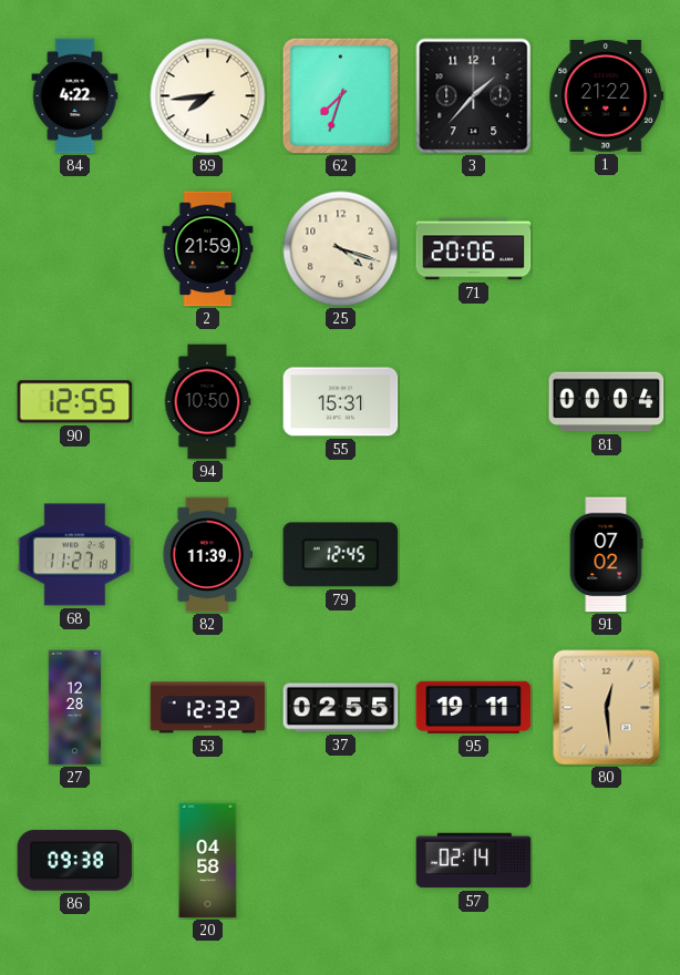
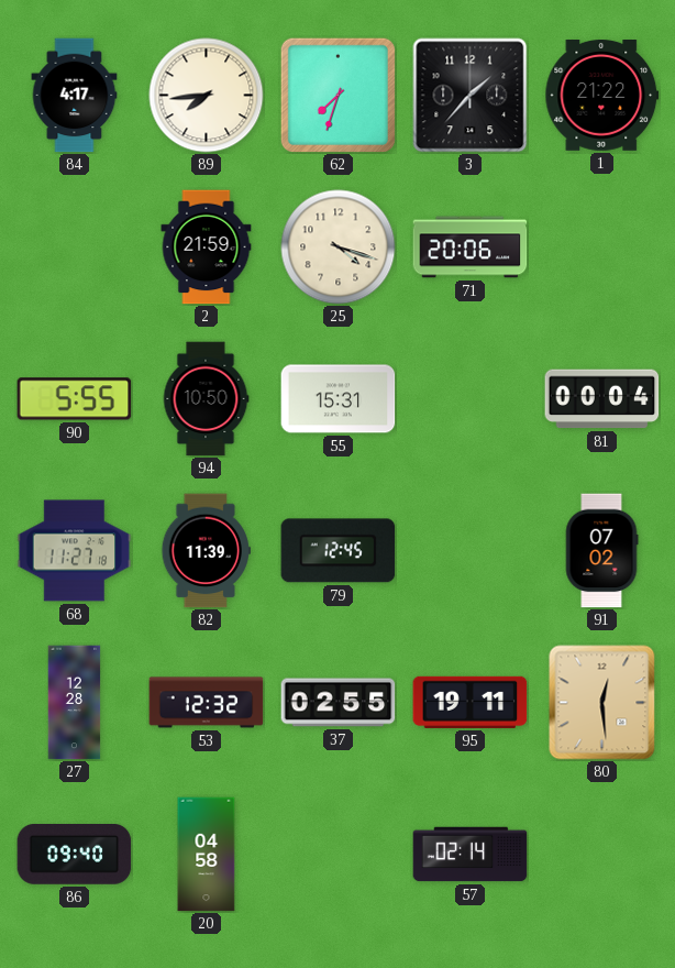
84: 4:22 -> 4:17 (75, 96)
90: 12:55 -> 5:55 (75, 399)
86: 09:38 -> 09:40 (75, 855)
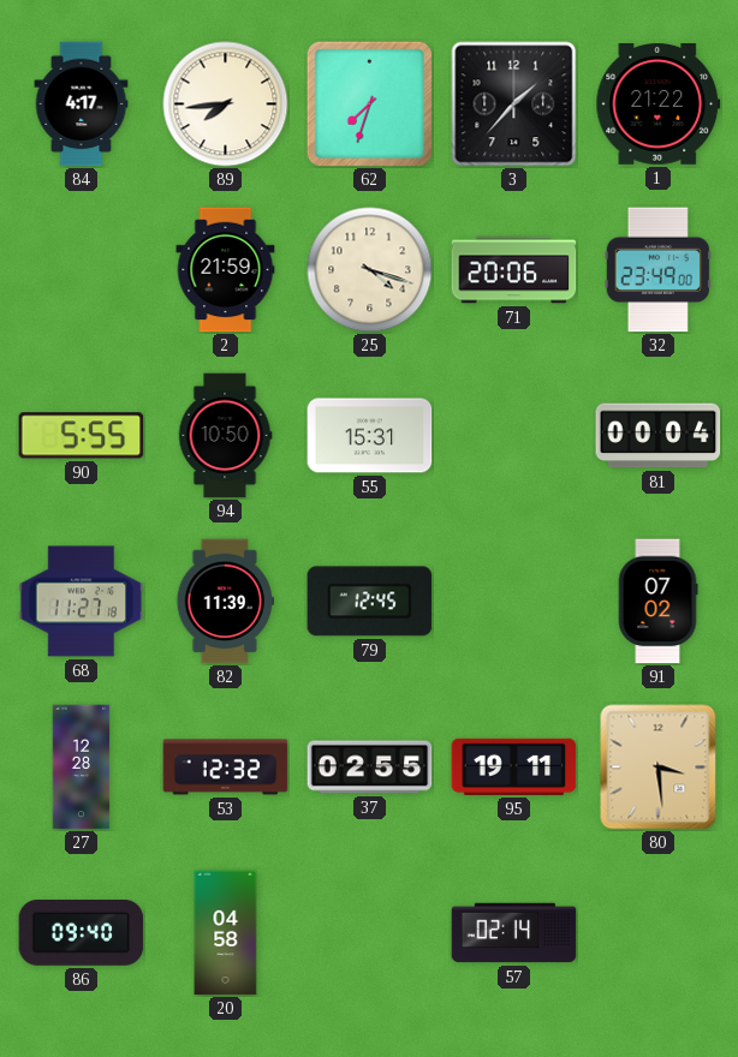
32: none -> 23:49 (657, 270)
80: 12:29 -> 3:29 (659, 768)
